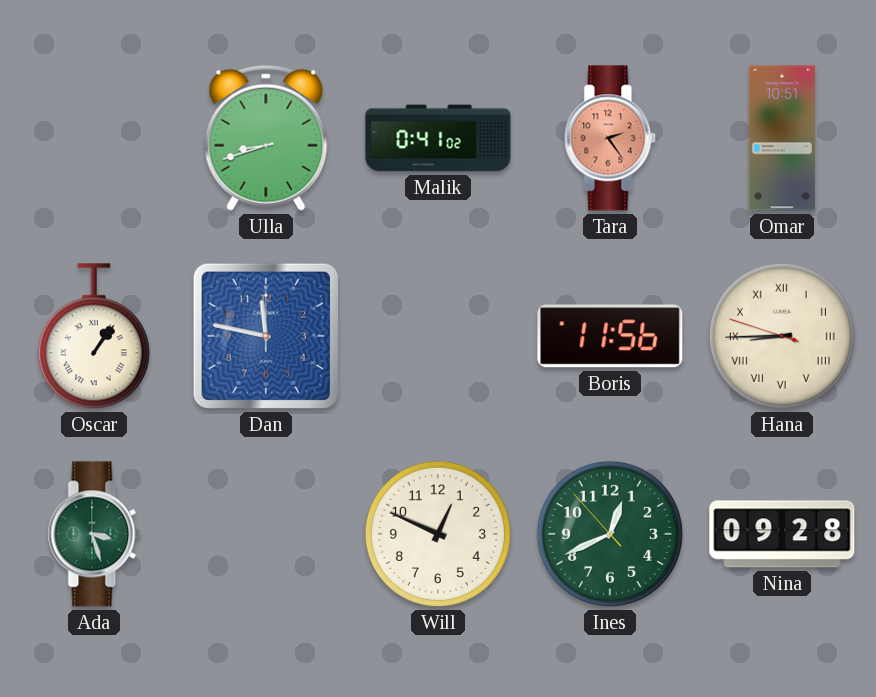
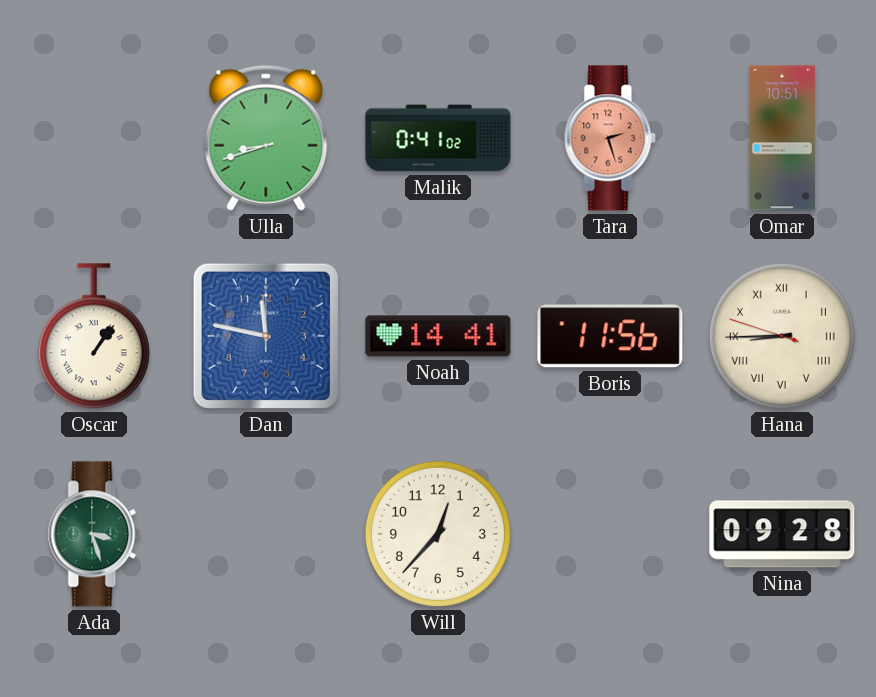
Tara: 2:24 -> 2:27 (610, 138)
Noah: none -> 14:41 (438, 336)
Will: 12:49 -> 12:37 (438, 534)
Ines: 12:40 -> none (610, 534)
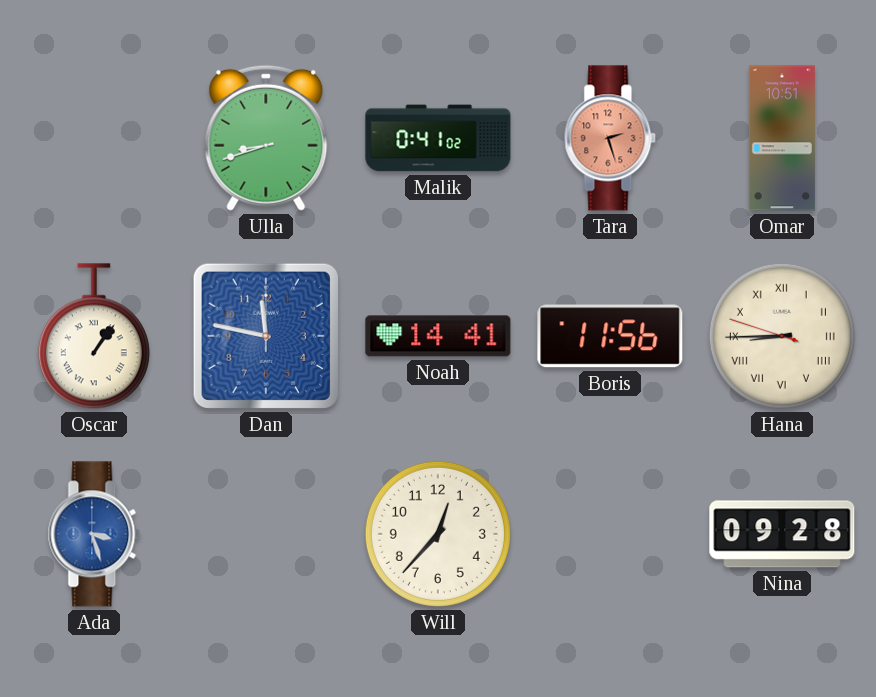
Ada dial: green -> blue (94, 534)
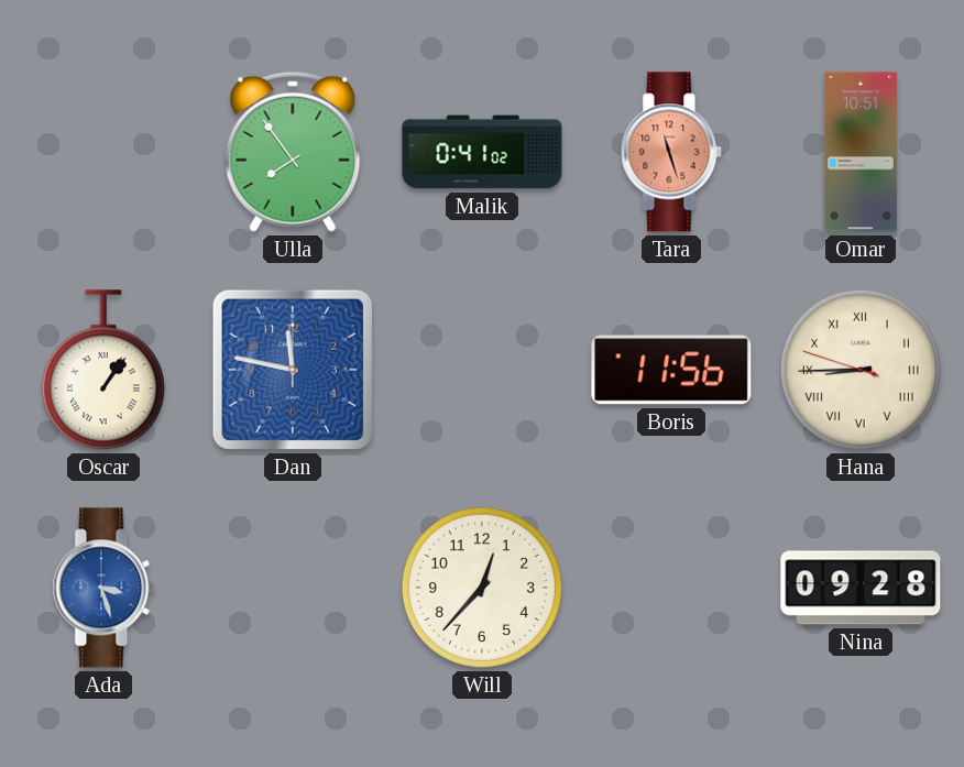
Ulla: 8:42 -> 7:54 (293, 152)
Tara: 2:27 -> 11:27 (671, 152)
Noah: 14:41 -> none (438, 336)
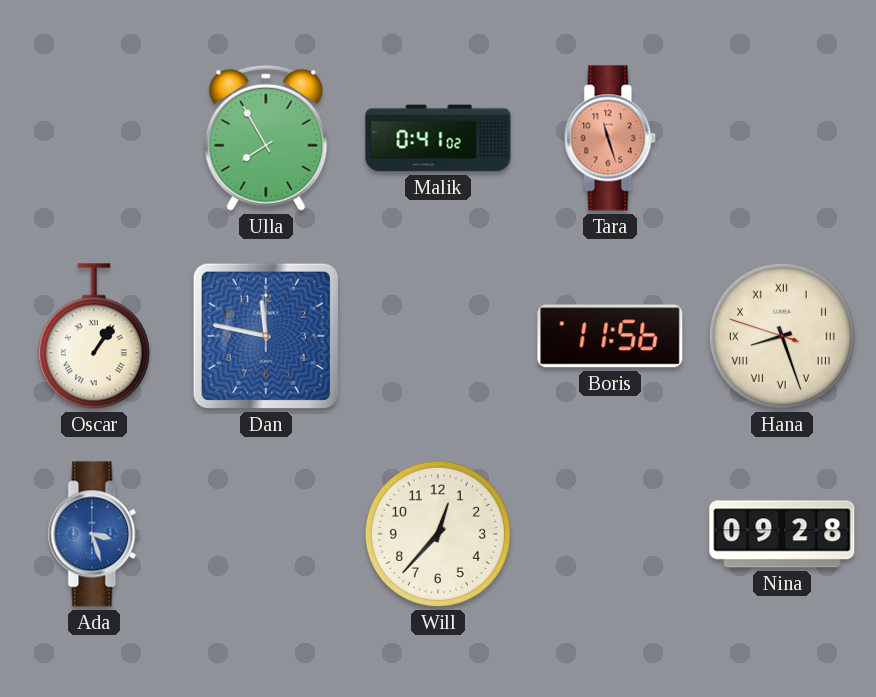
Ulla: 7:54 -> 7:55 (266, 138)
Omar: 10:51 -> none (861, 152)
Hana: 8:44 -> 8:26 (782, 336)
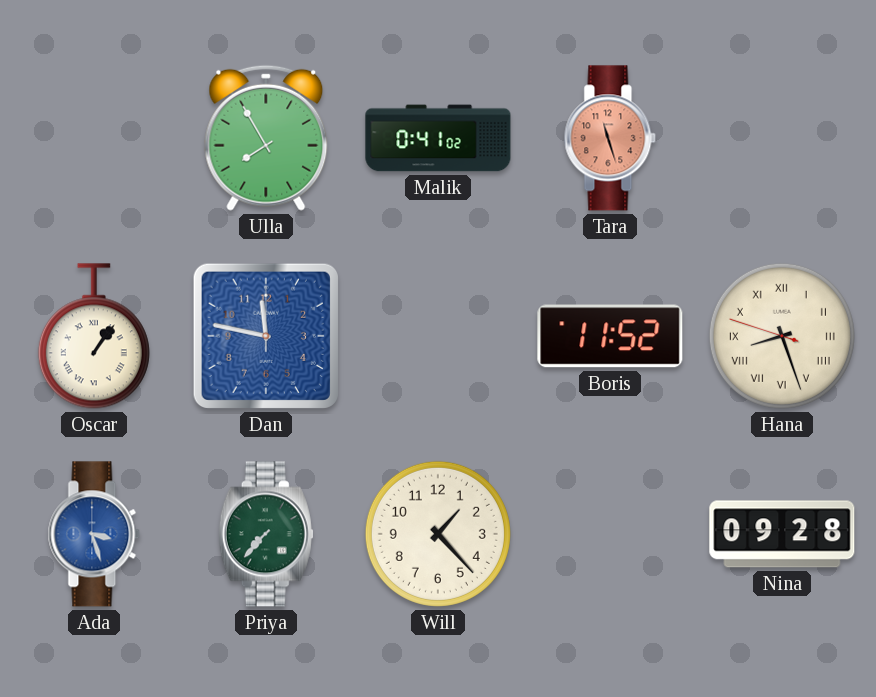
Boris: 11:56 -> 11:52 (610, 336)
Priya: none -> 7:37 (266, 534)
Will: 12:37 -> 1:23 (438, 534)
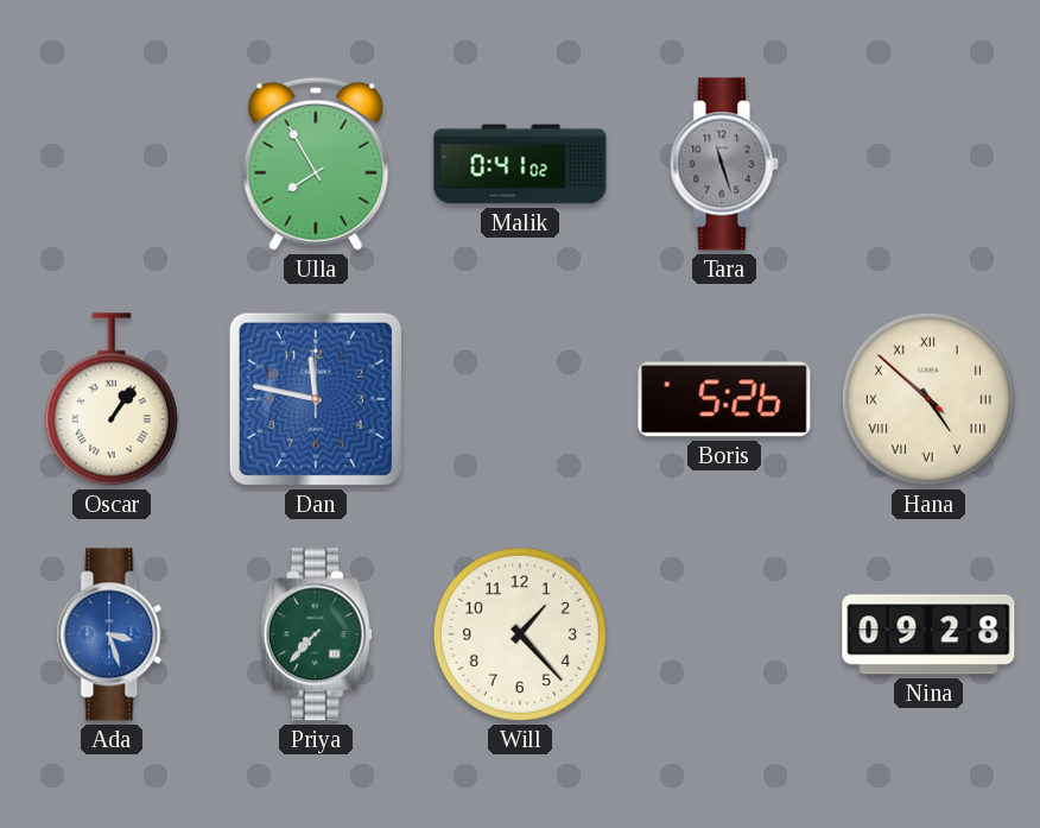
Tara dial: salmon -> grey (724, 164)
Boris: 11:52 -> 5:26 (724, 399)
Hana: 8:26 -> 4:51 (928, 399)
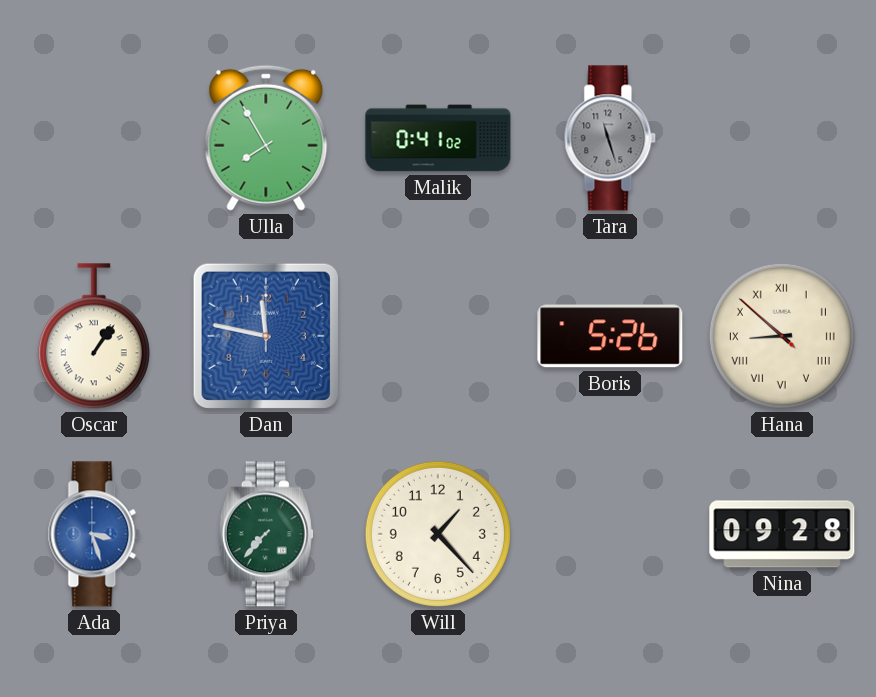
Hana: 4:51 -> 8:51 (782, 336)
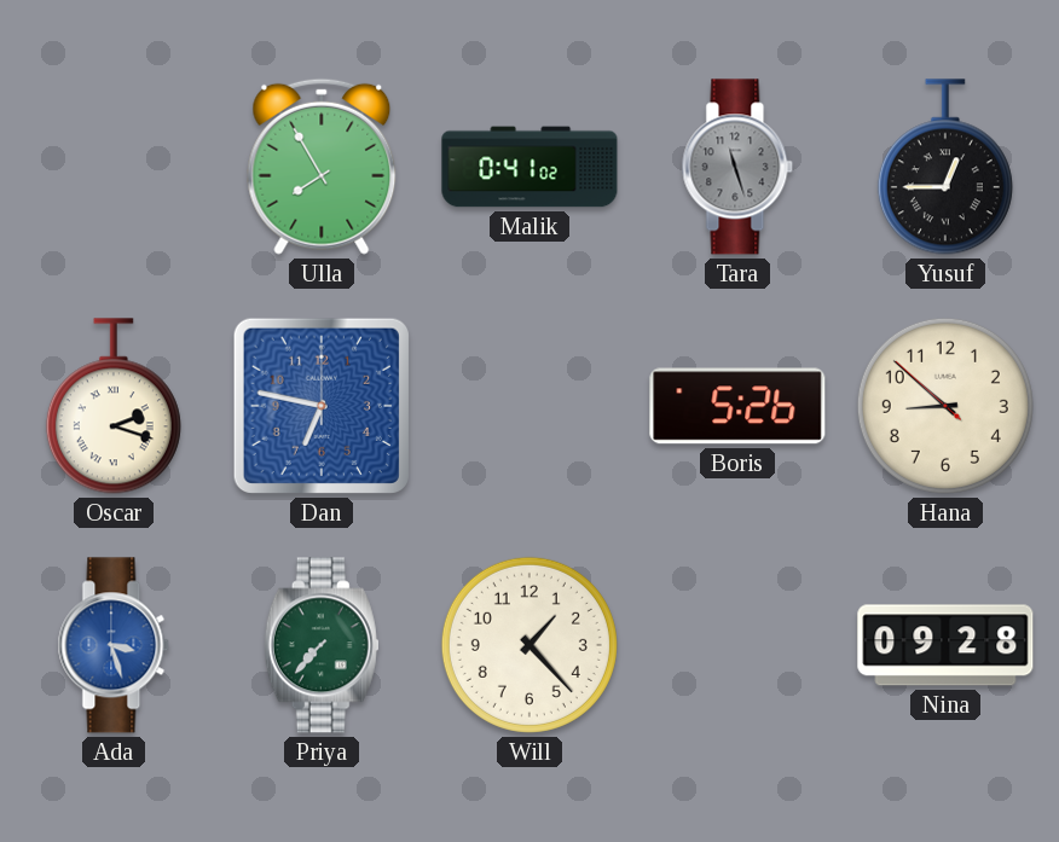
Yusuf: none -> 12:45 (945, 167)
Oscar: 1:06 -> 2:18 (114, 406)
Dan: 11:47 -> 6:47 (322, 406)
Hana numerals: Roman -> Arabic (945, 406)
